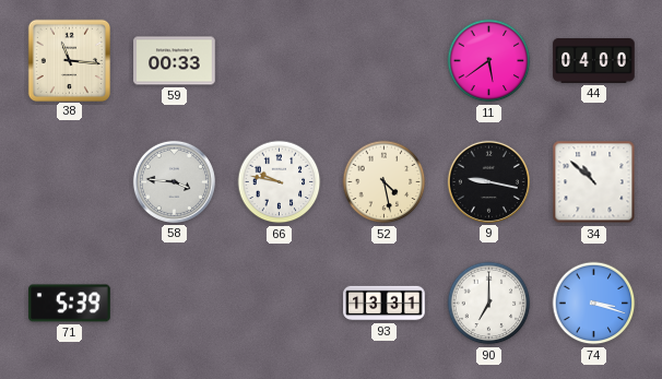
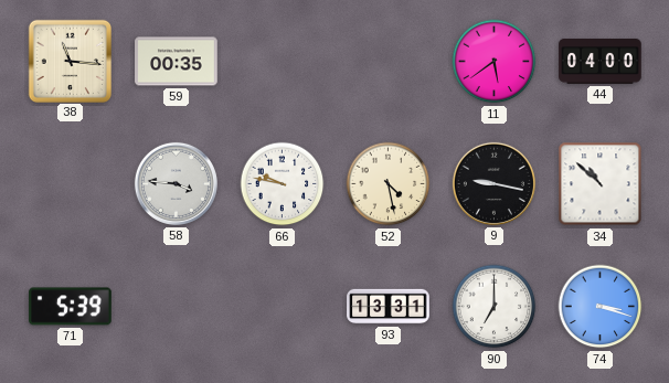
59: 00:33 -> 00:35 (177, 62)
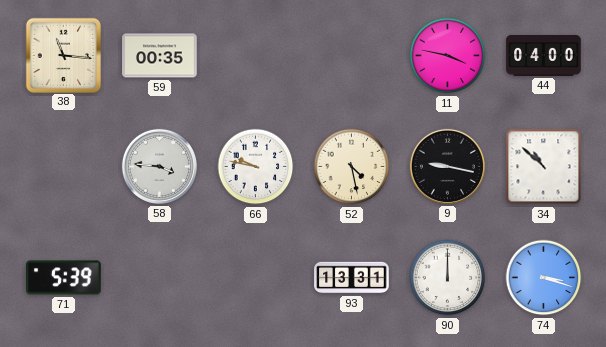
11: 5:39 -> 3:47 (448, 56)
90: 7:00 -> 12:00 (448, 278)
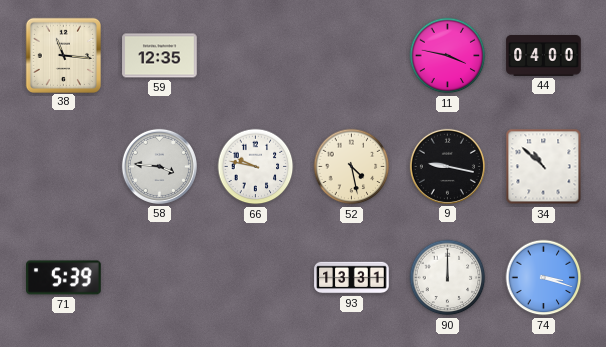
59: 00:35 -> 12:35 (160, 56)
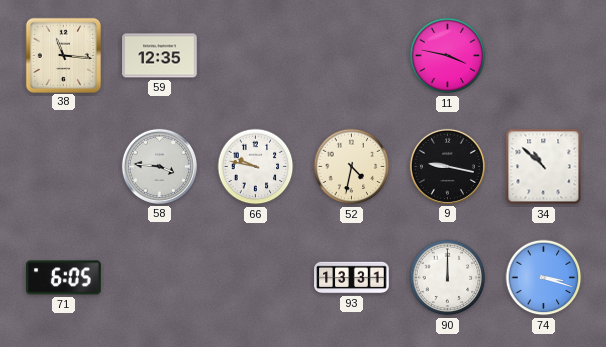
44: 04:00 -> none (544, 56)
52: 4:28 -> 4:32 (352, 167)
71: 5:39 -> 6:05 (64, 278)
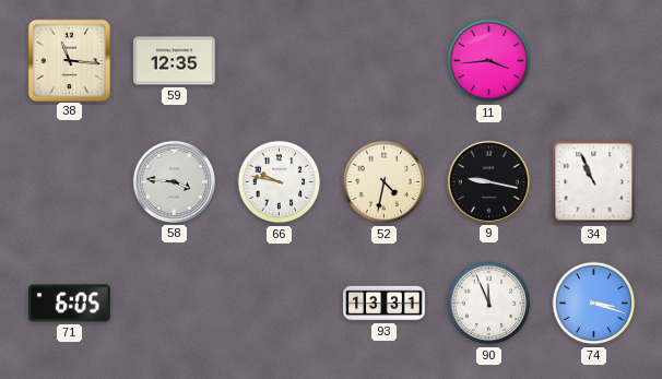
11: 3:47 -> 3:44 (489, 61)
34: 10:52 -> 10:56 (594, 182)
90: 12:00 -> 11:56 (489, 304)
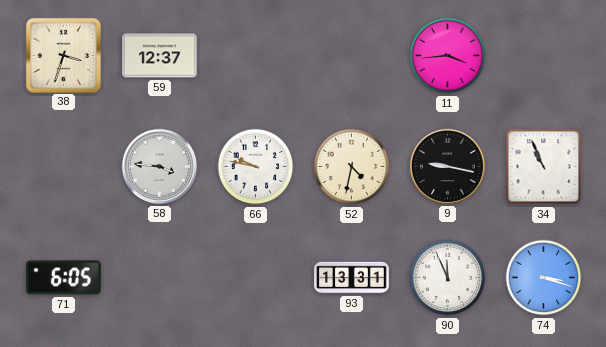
38: 11:16 -> 3:33 (63, 55)
59: 12:35 -> 12:37 (160, 56)
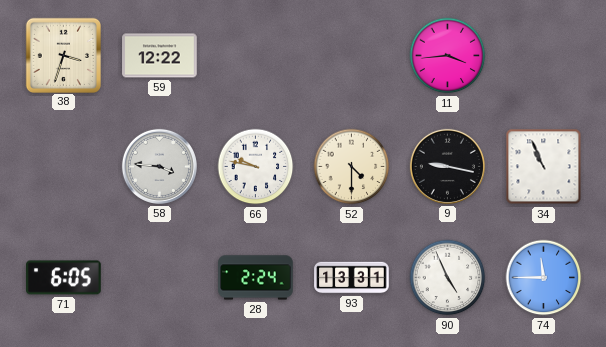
59: 12:37 -> 12:22 (160, 56)
52: 4:32 -> 4:30 (352, 167)
28: none -> 2:24 (256, 278)
90: 11:56 -> 4:56 (448, 278)
74: 3:18 -> 11:45 (544, 278)
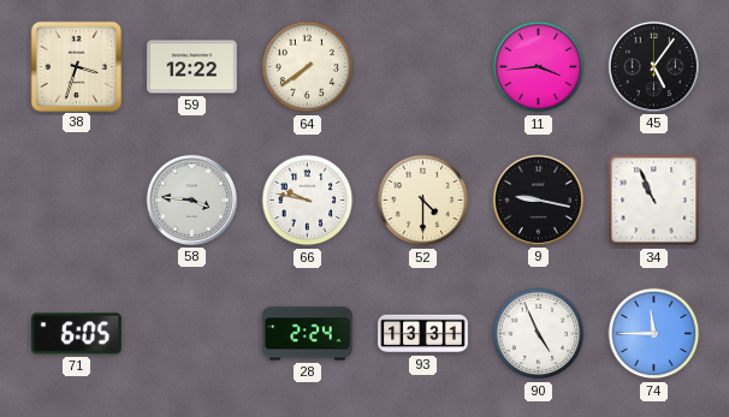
64: none -> 7:39 (308, 67)
45: none -> 5:06 (653, 66)
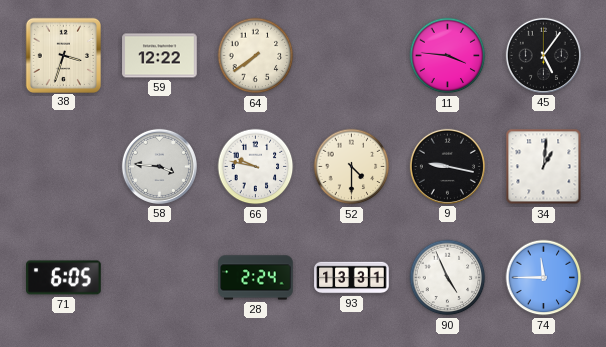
11: 3:44 -> 3:46 (448, 56)
34: 10:56 -> 1:01 (544, 167)
